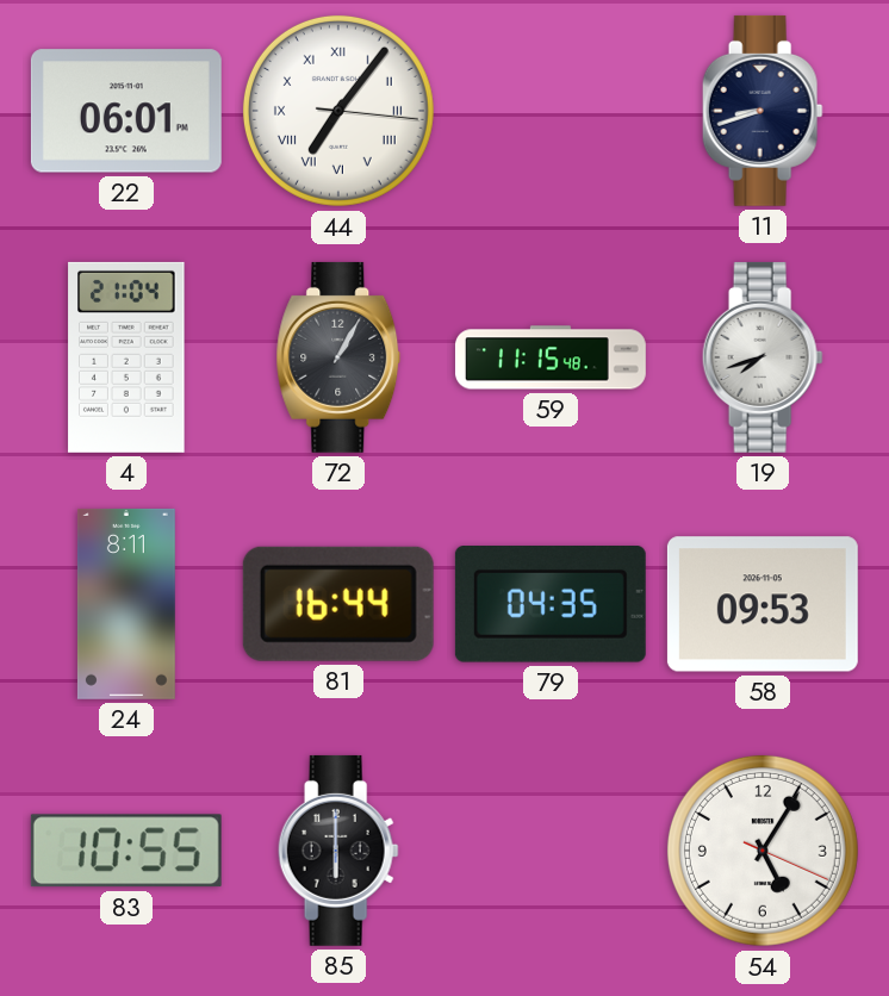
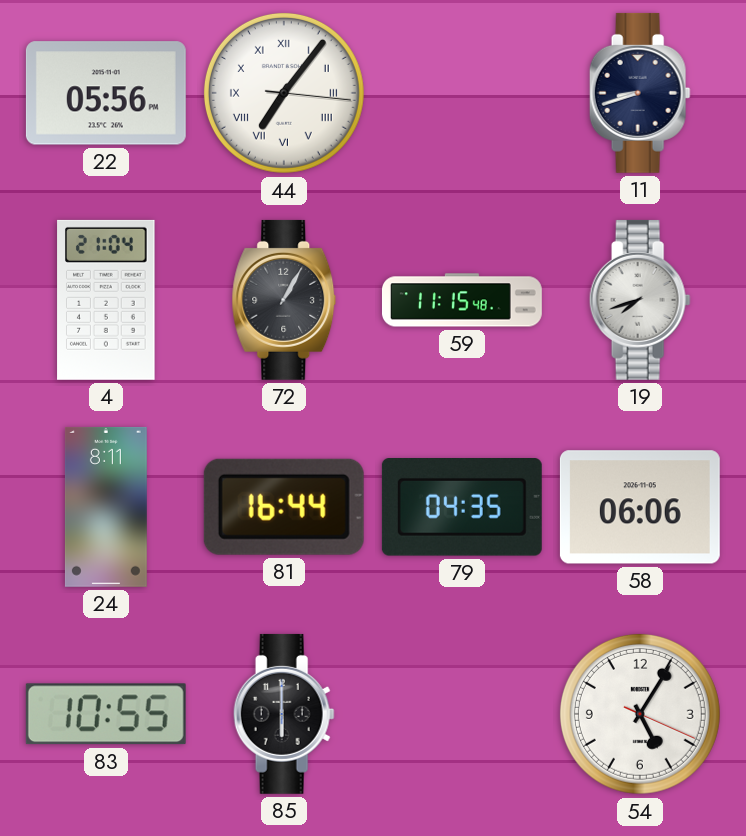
22: 06:01 -> 05:56 (106, 93)
58: 09:53 -> 06:06 (640, 507)
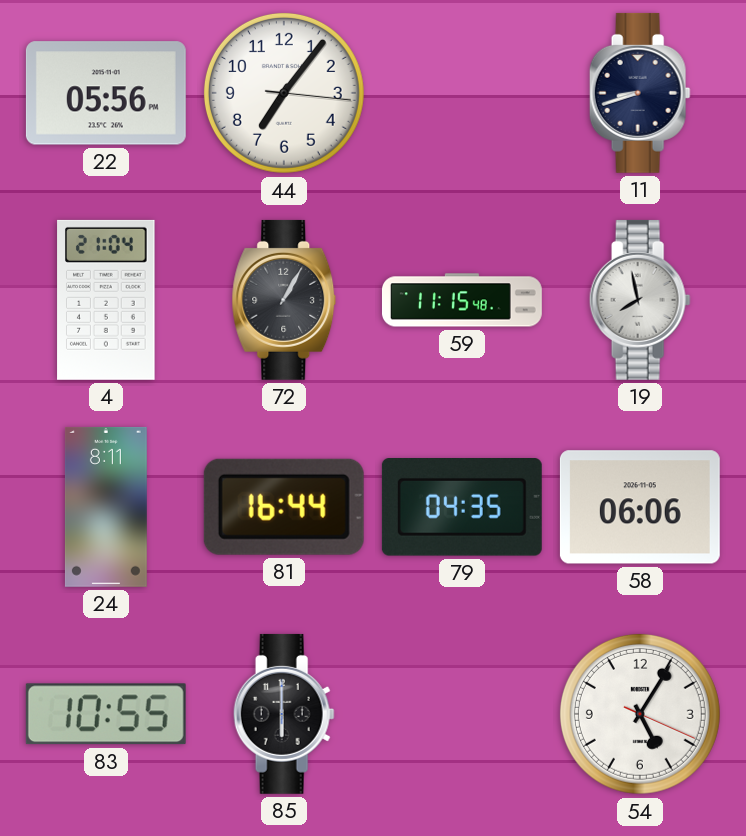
44 numerals: Roman -> Arabic (284, 93)
19: 7:42 -> 7:58 (640, 300)
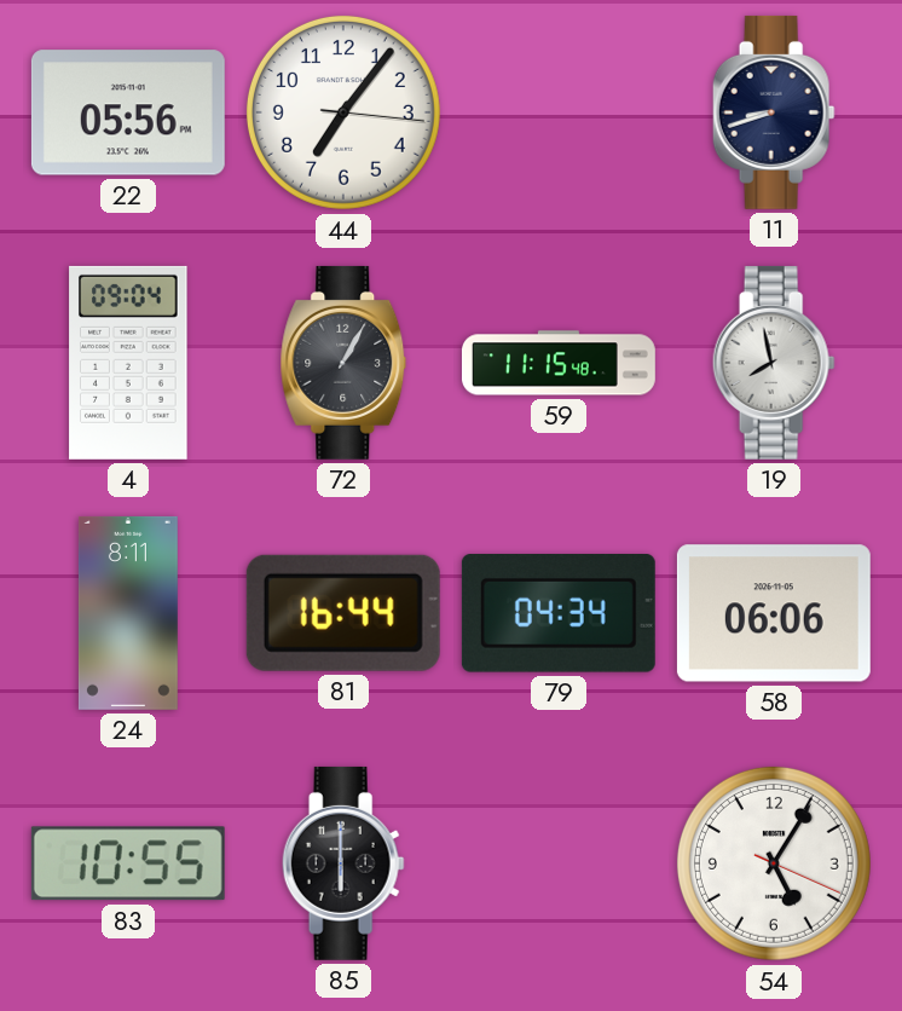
4: 21:04 -> 09:04 (128, 363)
79: 04:35 -> 04:34 (559, 614)
